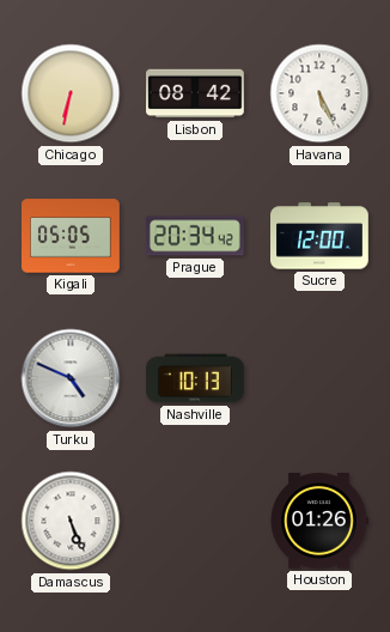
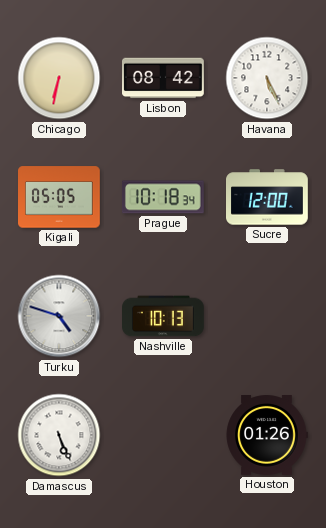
Prague: 20:34 -> 10:18 (163, 197)
Turku: 4:49 -> 4:48 (59, 316)
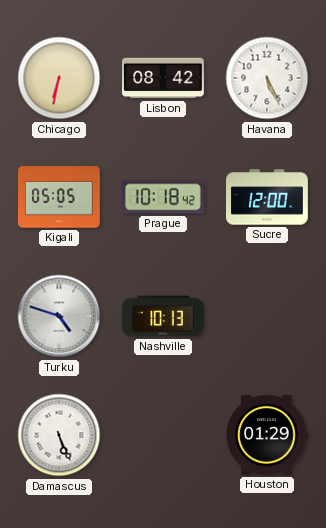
Prague: 10:18:34 -> 10:18:42 (163, 197)
Houston: 01:26 -> 01:29 (267, 436)
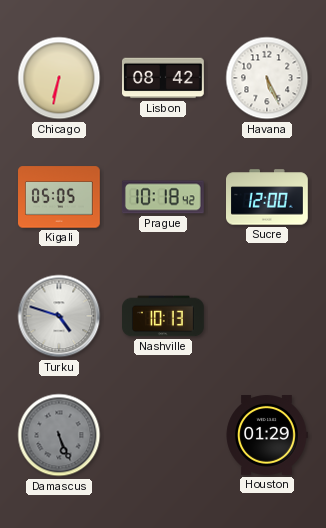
Damascus dial: white -> grey (59, 435)
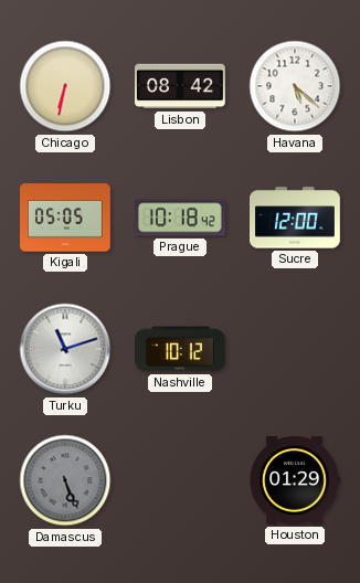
Havana: 5:26 -> 5:22 (295, 86)
Turku: 4:48 -> 11:12 (65, 349)
Nashville: 10:13 -> 10:12 (181, 349)
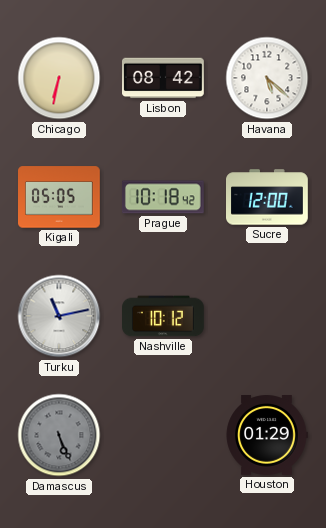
Turku: 11:12 -> 11:13 (59, 316)
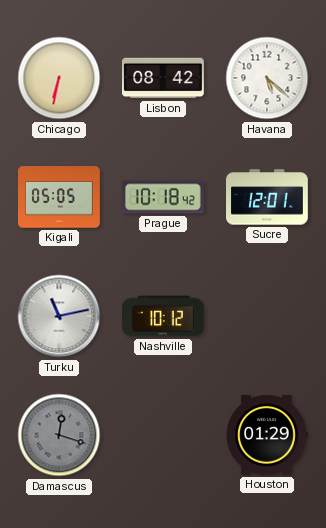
Sucre: 12:00 -> 12:01 (268, 197)
Damascus: 5:26 -> 12:18 (59, 435)
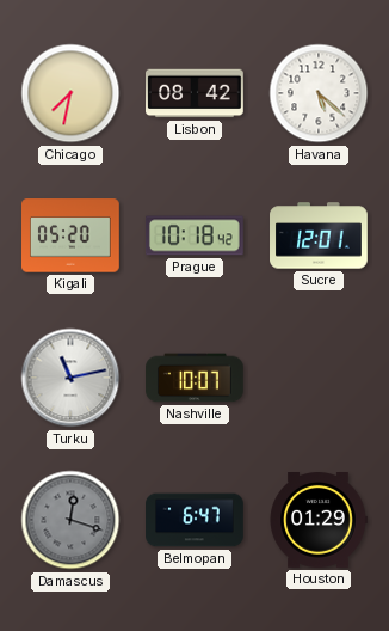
Chicago: 6:32 -> 7:32 (70, 93)
Kigali: 05:05 -> 05:20 (72, 235)
Nashville: 10:12 -> 10:07 (196, 378)
Belmopan: none -> 6:47 (194, 520)
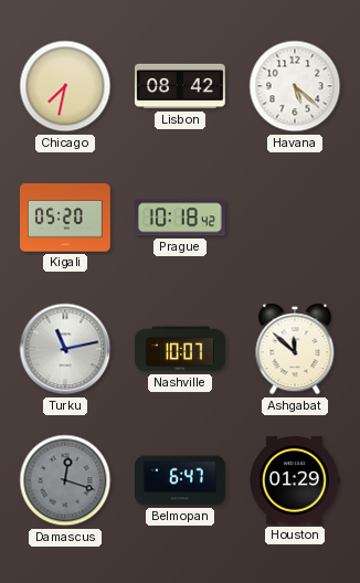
Sucre: 12:01 -> none (320, 235)
Ashgabat: none -> 11:52 (295, 349)
